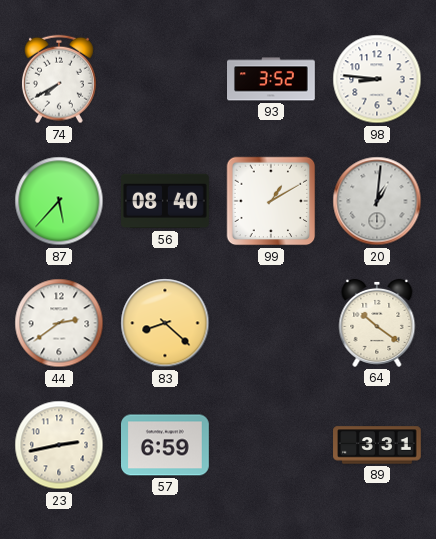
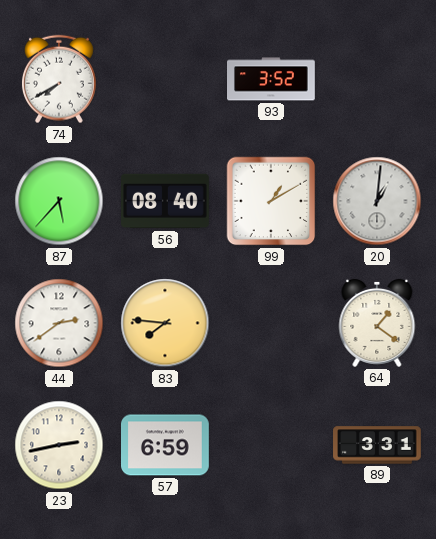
98: 8:46 -> none (377, 79)
83: 8:22 -> 7:46 (165, 323)
64: 10:21 -> 1:21 (377, 323)
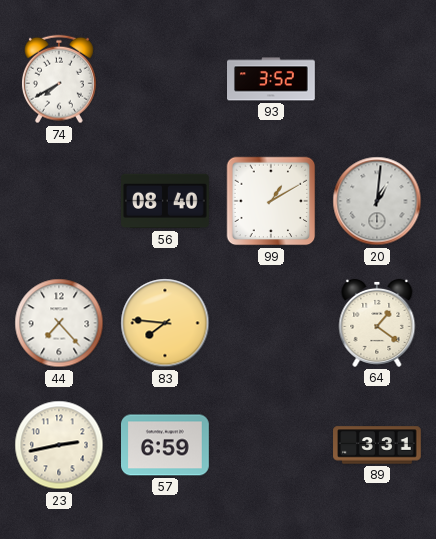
87: 5:37 -> none (59, 201)
44: 2:39 -> 7:23 (59, 323)
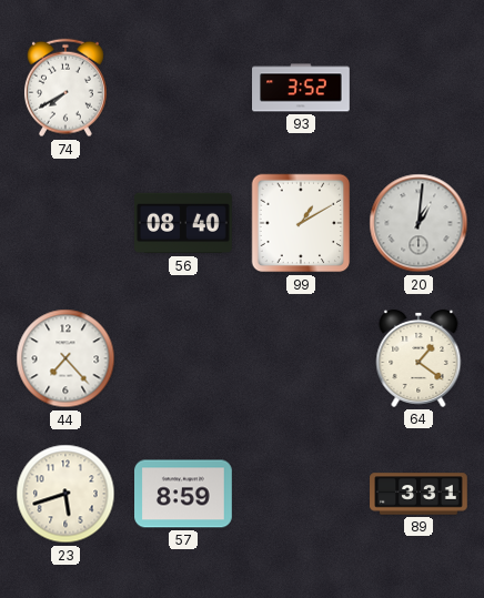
83: 7:46 -> none (165, 323)
23: 2:43 -> 5:42 (65, 494)
57: 6:59 -> 8:59 (184, 494)
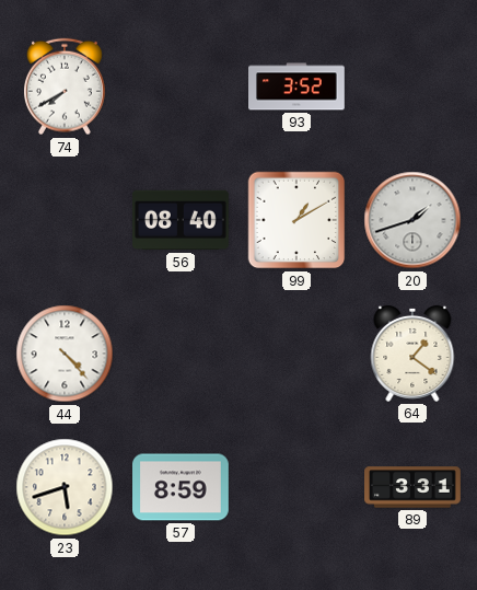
20: 1:01 -> 1:42 (412, 220)
44: 7:23 -> 4:23 (65, 354)
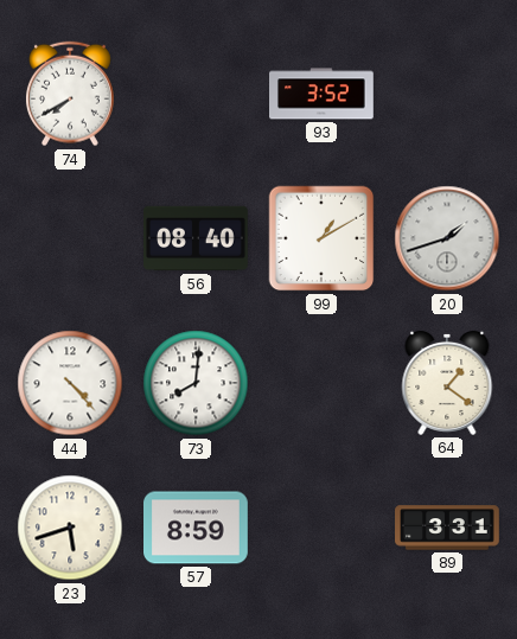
73: none -> 8:01 (196, 383)
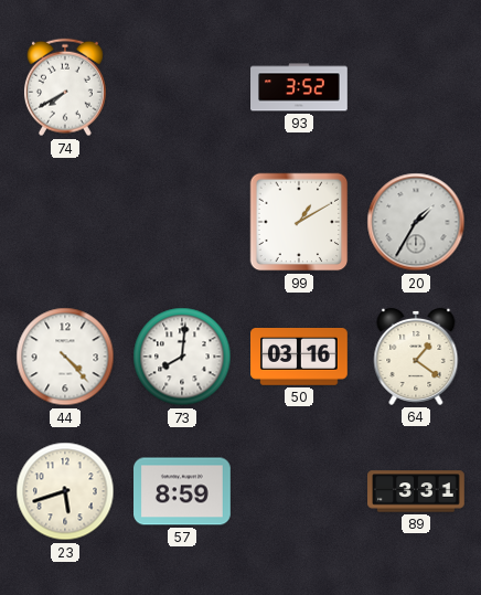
56: 08:40 -> none (197, 238)
20: 1:42 -> 1:35 (416, 222)
50: none -> 03:16 (300, 358)
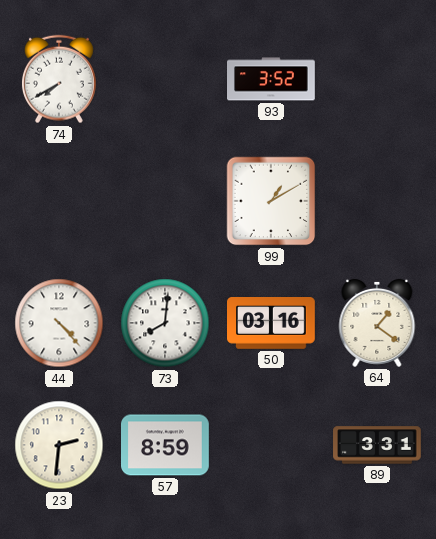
20: 1:35 -> none (416, 222)
23: 5:42 -> 2:31 (59, 445)
